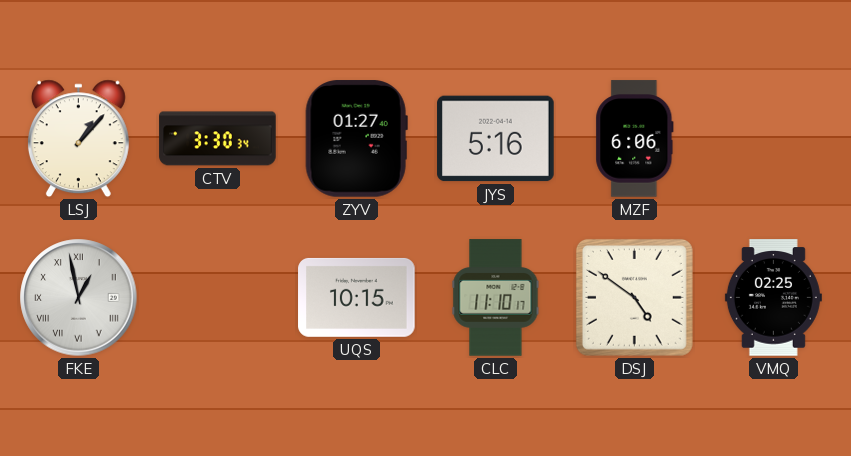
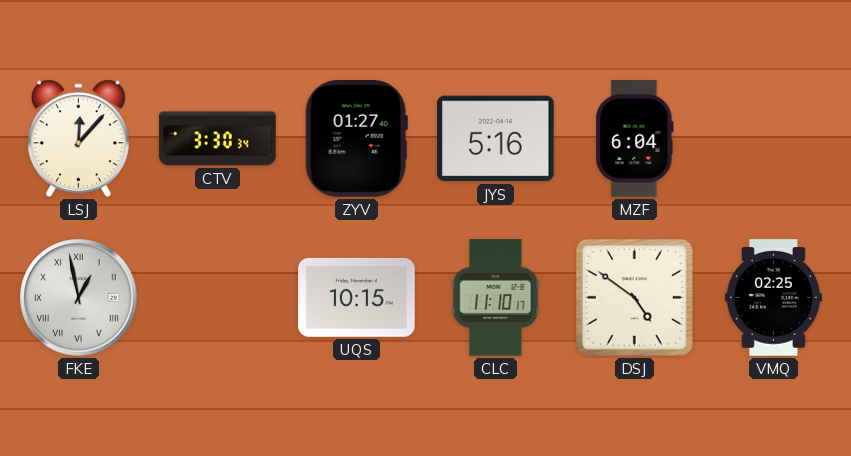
LSJ: 1:07 -> 12:07 (78, 139)
MZF: 6:06 -> 6:04 (635, 139)
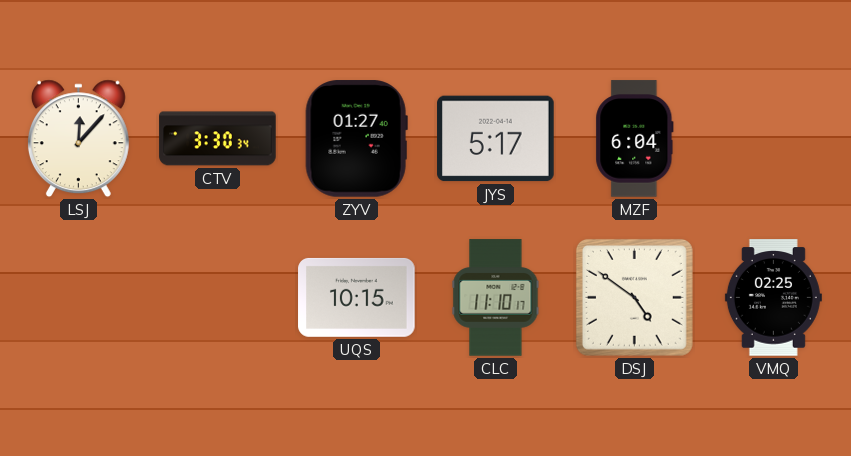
JYS: 5:16 -> 5:17 (496, 139)
FKE: 12:58 -> none (79, 298)
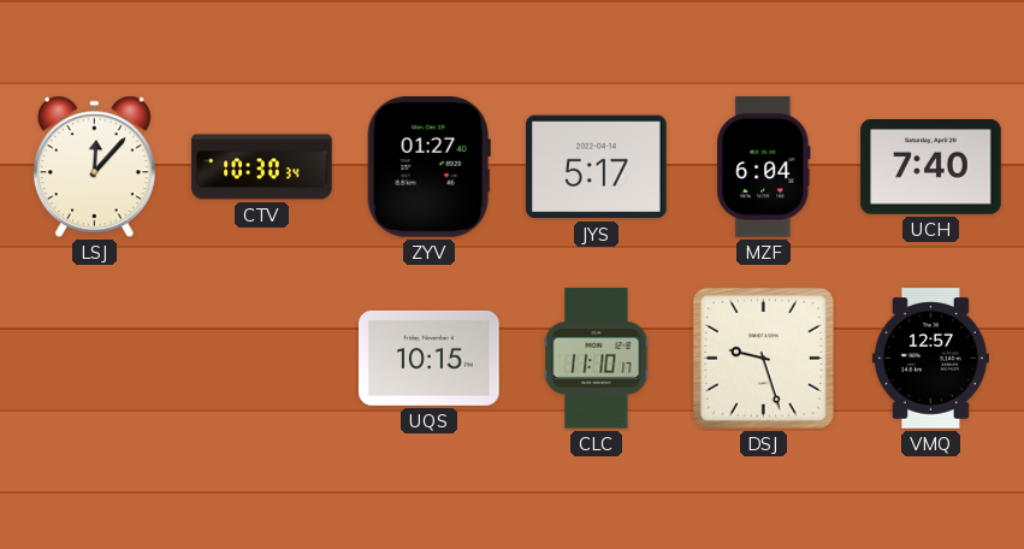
CTV: 3:30 -> 10:30 (262, 167)
UCH: none -> 7:40 (931, 167)
DSJ: 4:51 -> 9:27 (763, 358)
VMQ: 02:25 -> 12:57 (930, 359)
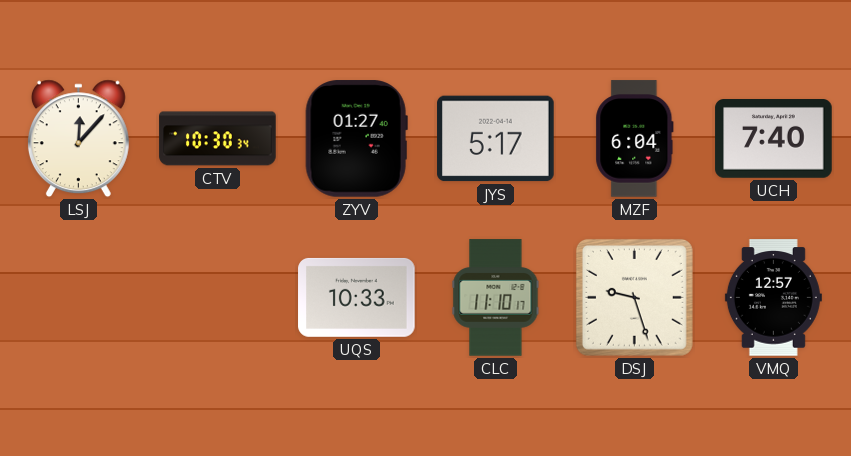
UQS: 10:15 -> 10:33 (357, 297)
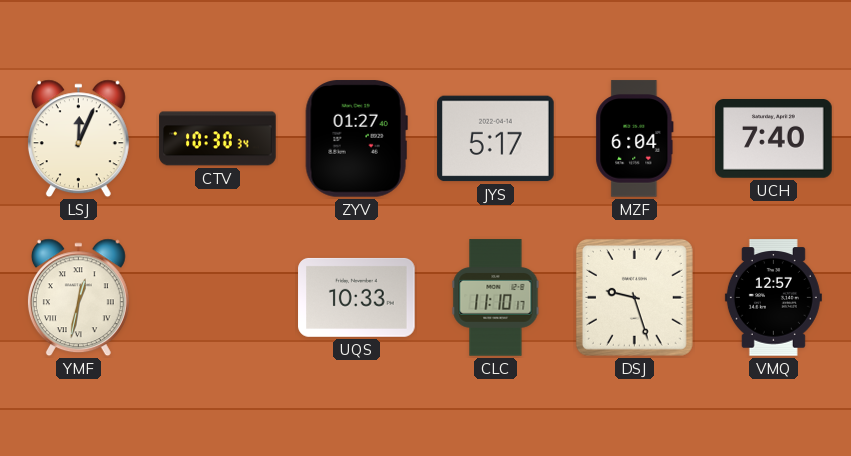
LSJ: 12:07 -> 12:04 (78, 139)
YMF: none -> 12:32 (78, 298)
